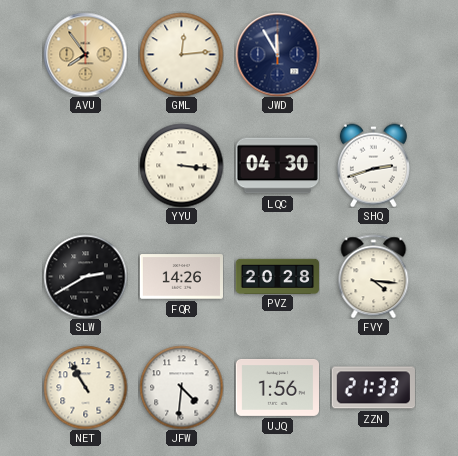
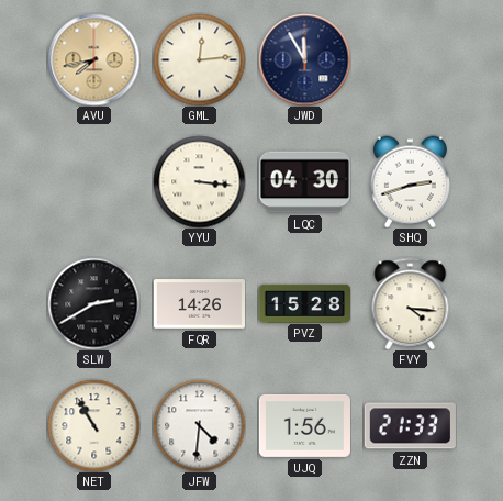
AVU: 7:54 -> 7:43 (93, 59)
PVZ: 20:28 -> 15:28 (304, 303)
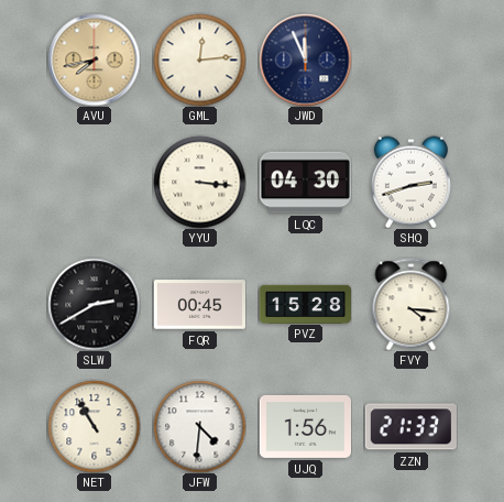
JWD: 11:55 -> 11:56 (305, 59)
FQR: 14:26 -> 00:45 (199, 305)
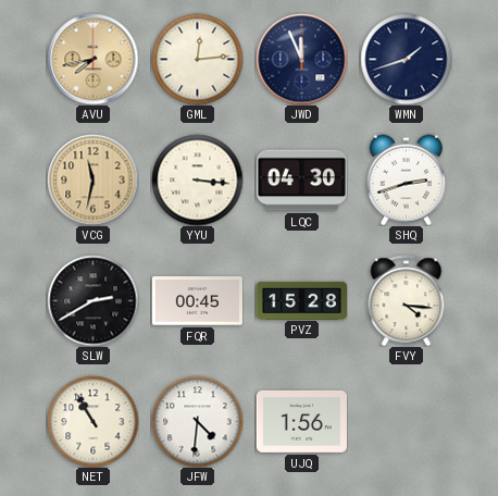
WMN: none -> 1:42 (406, 59)
VCG: none -> 11:32 (92, 179)
ZZN: 21:33 -> none (410, 427)
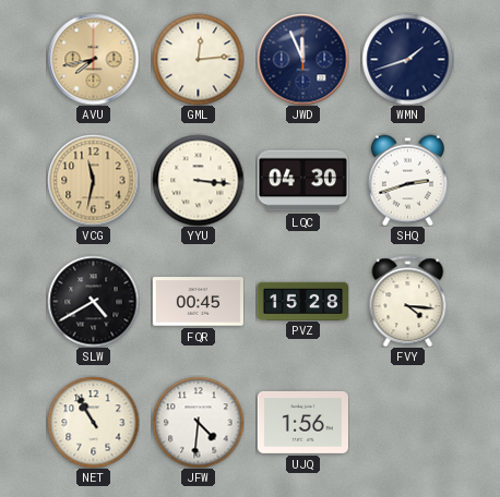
SLW: 2:40 -> 4:40 (93, 301)
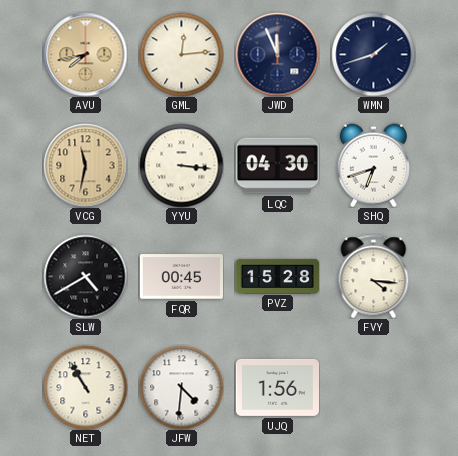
SHQ: 2:42 -> 6:42 (373, 165)
